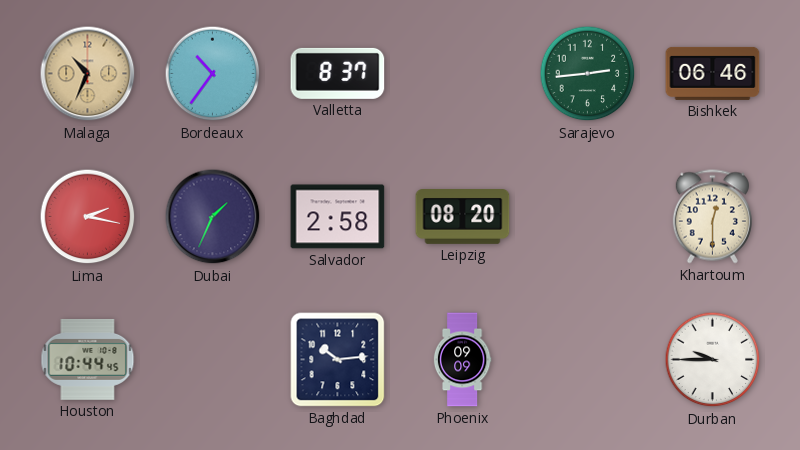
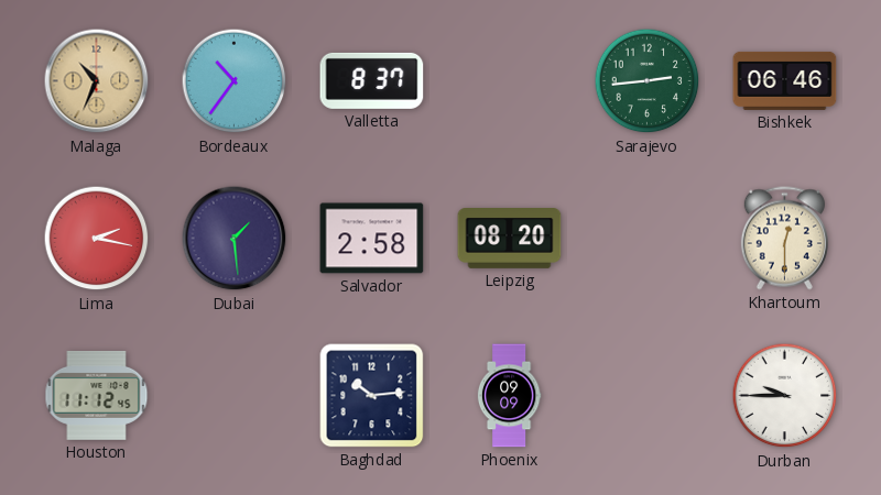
Dubai: 1:34 -> 1:29 (235, 239)
Houston: 10:44 -> 11:12 (97, 395)
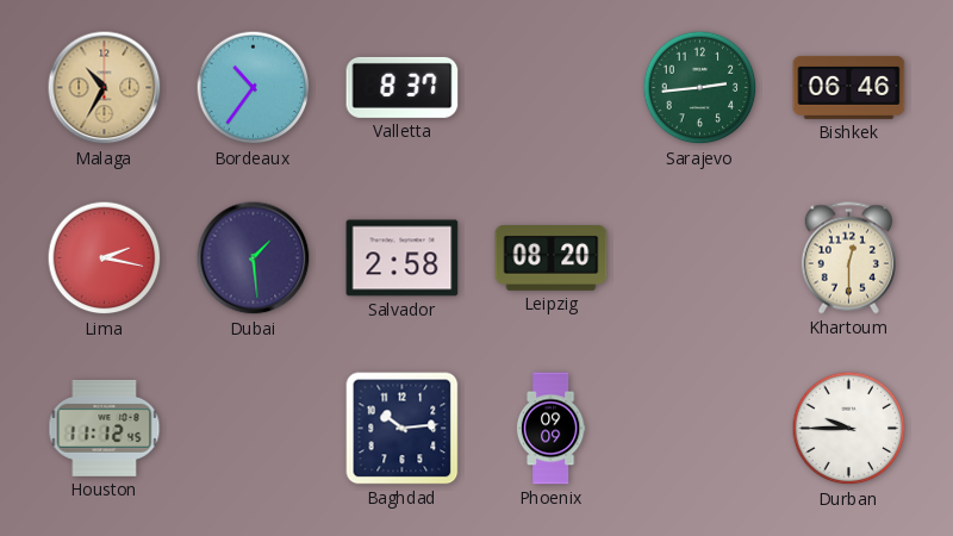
Malaga: 10:34 -> 10:35 (105, 88)
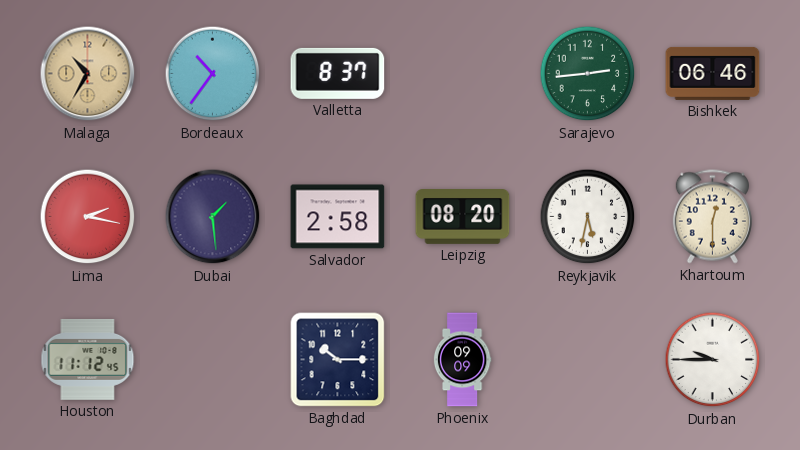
Reykjavik: none -> 5:32 (588, 217)
Baghdad: 10:14 -> 10:15 (338, 360)
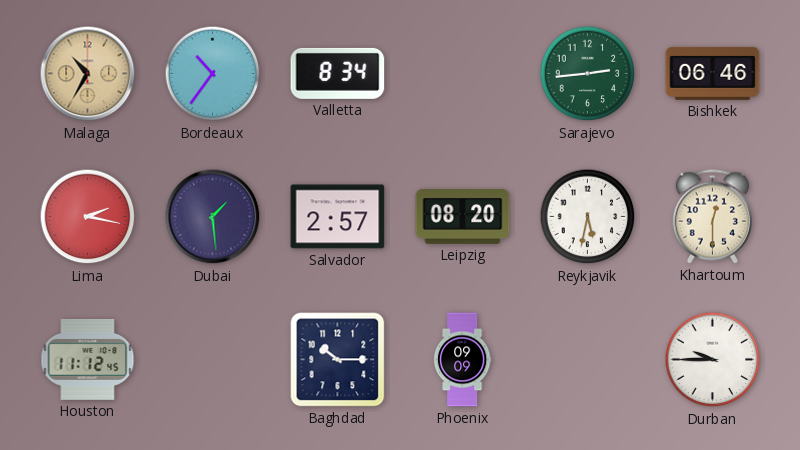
Valletta: 8:37 -> 8:34 (338, 73)
Salvador: 2:58 -> 2:57 (338, 217)
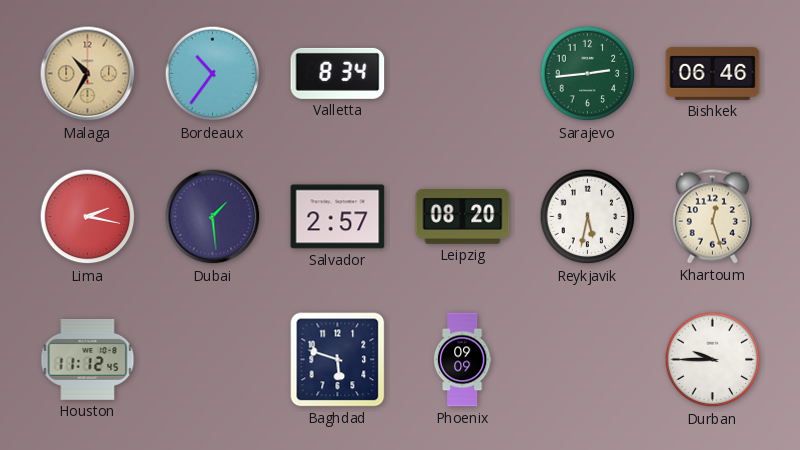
Khartoum: 12:30 -> 12:27 (712, 217)
Baghdad: 10:15 -> 5:48 (338, 360)
